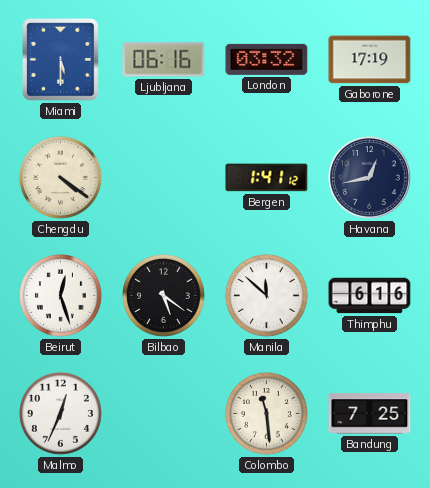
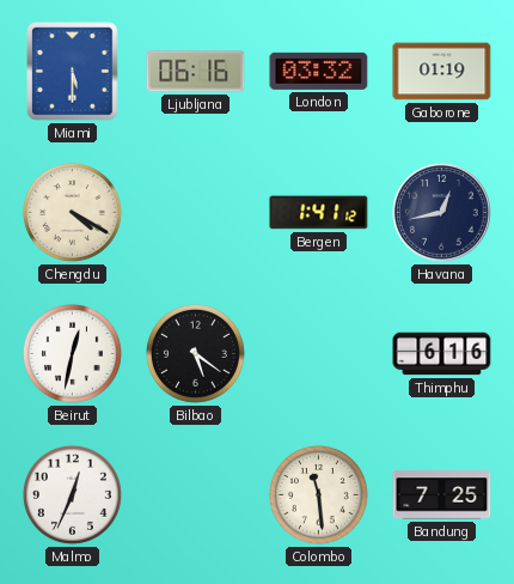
Gaborone: 17:19 -> 01:19 (442, 72)
Chengdu: 4:21 -> 4:20 (72, 212)
Beirut: 12:27 -> 12:32 (72, 353)
Manila: 11:52 -> none (266, 295)
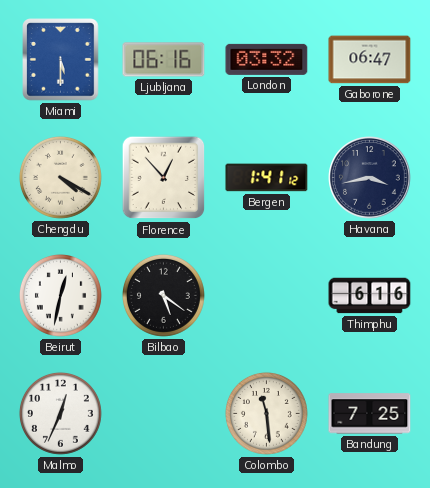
Gaborone: 01:19 -> 06:47 (370, 60)
Florence: none -> 12:53 (164, 178)
Havana: 12:43 -> 3:43 (370, 178)
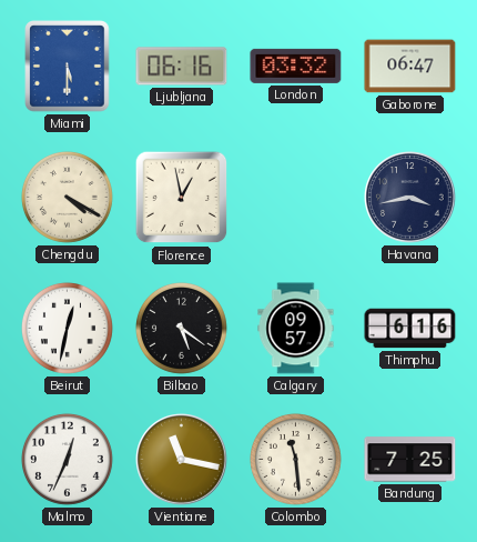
Florence: 12:53 -> 12:58 (182, 198)
Bergen: 1:41 -> none (267, 178)
Calgary: none -> 09:57 (296, 329)
Vientiane: none -> 11:17 (182, 460)
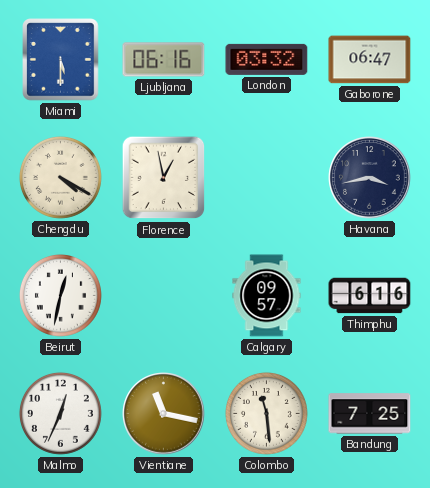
Bilbao: 5:21 -> none (181, 328)
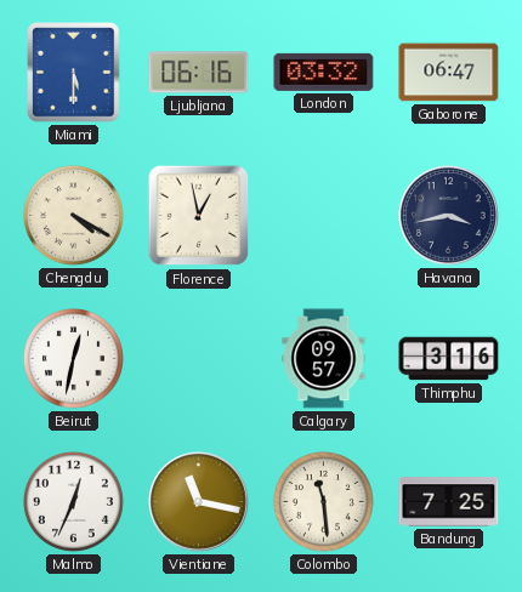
Thimphu: 6:16 -> 3:16 (449, 359)
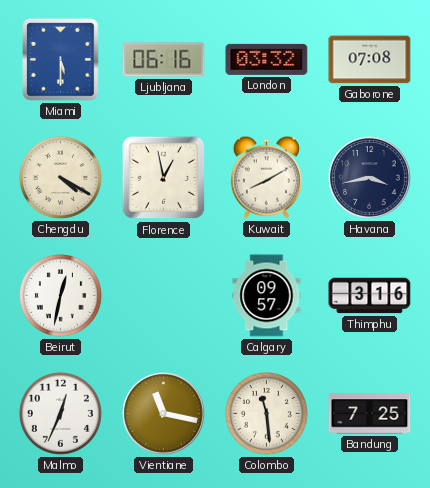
Gaborone: 06:47 -> 07:08 (370, 60)
Kuwait: none -> 8:10 (266, 177)
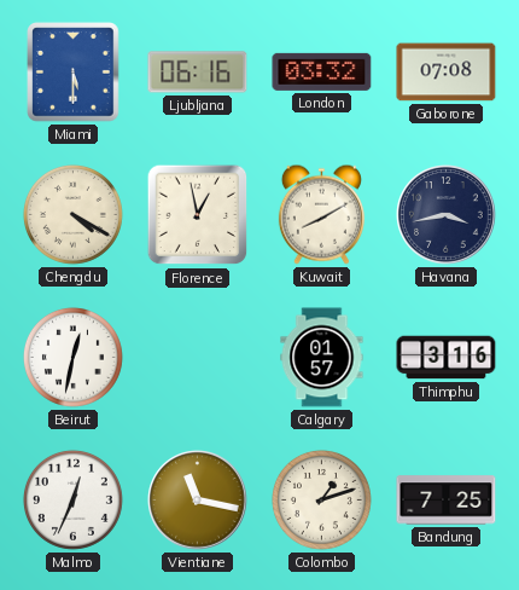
Calgary: 09:57 -> 01:57 (322, 358)
Colombo: 11:29 -> 1:12 (321, 499)
